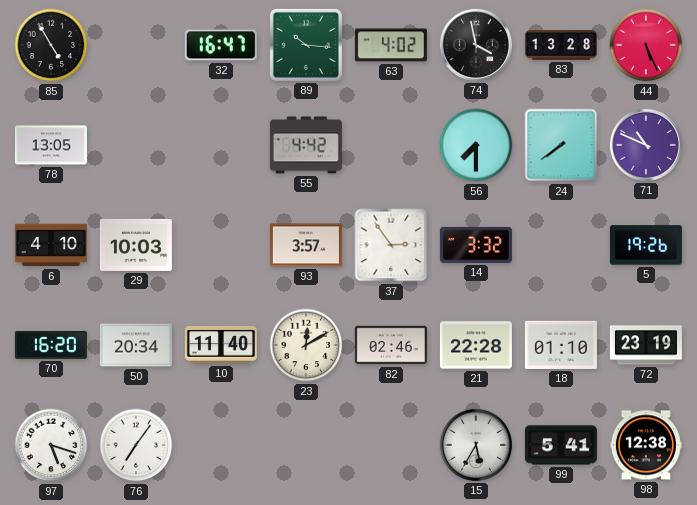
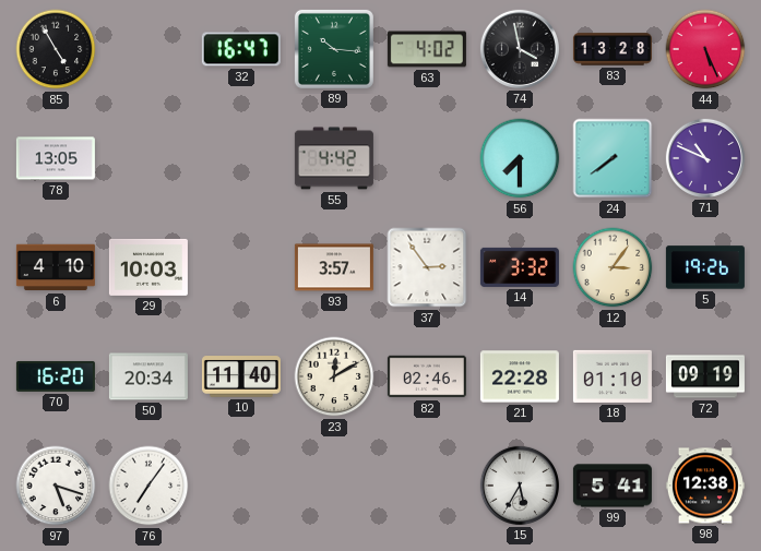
12: none -> 3:06 (613, 267)
72: 23:19 -> 09:19 (705, 376)
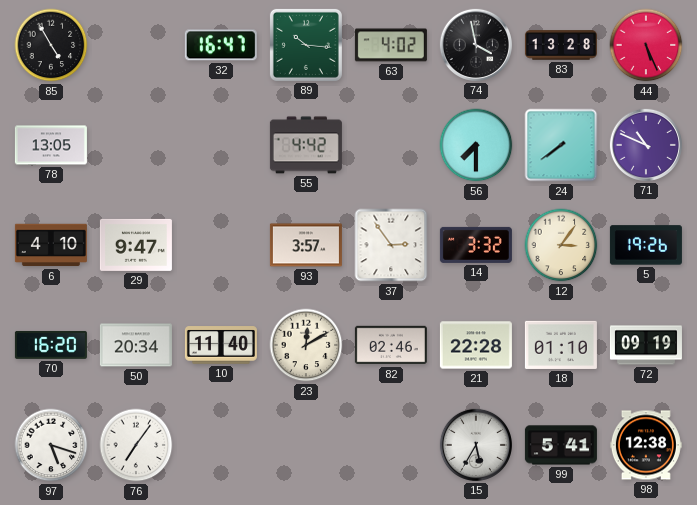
29: 10:03 -> 9:47 (136, 245)
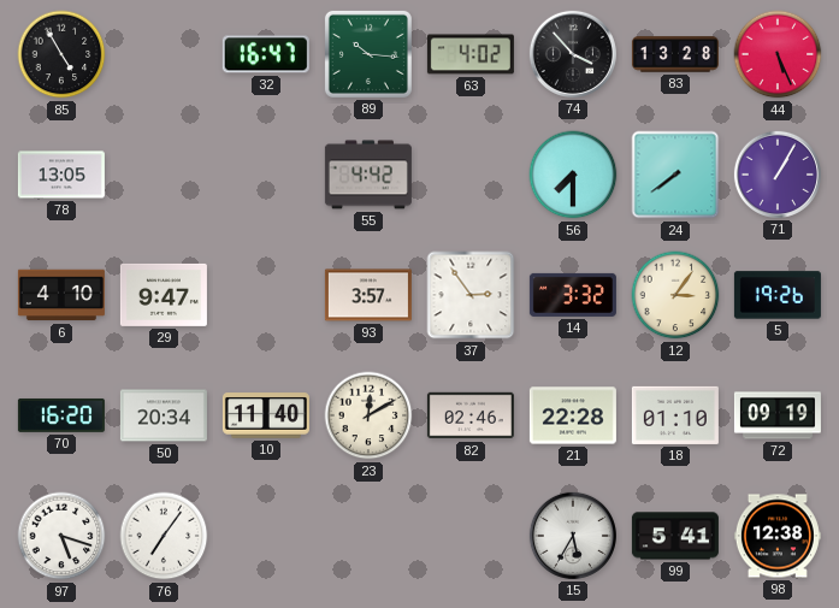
74: 3:58 -> 3:53 (573, 54)
71: 10:49 -> 1:05 (778, 175)
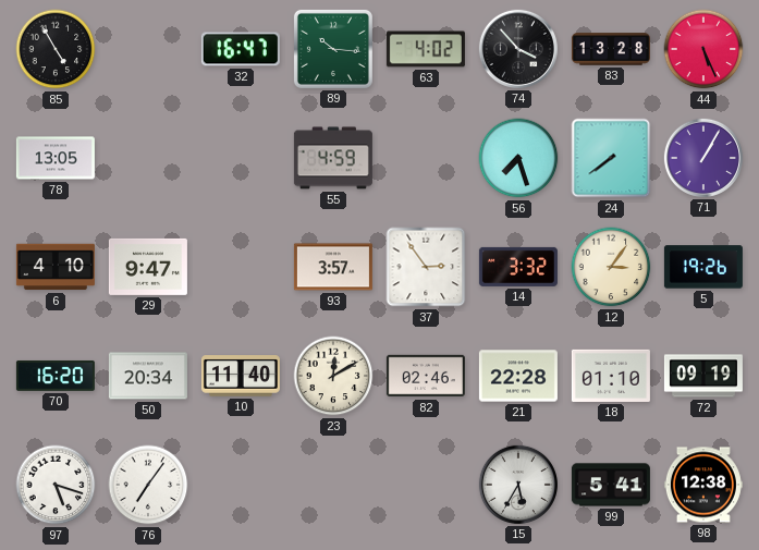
55: 4:42 -> 4:59 (333, 158)
56: 7:30 -> 7:27 (518, 158)
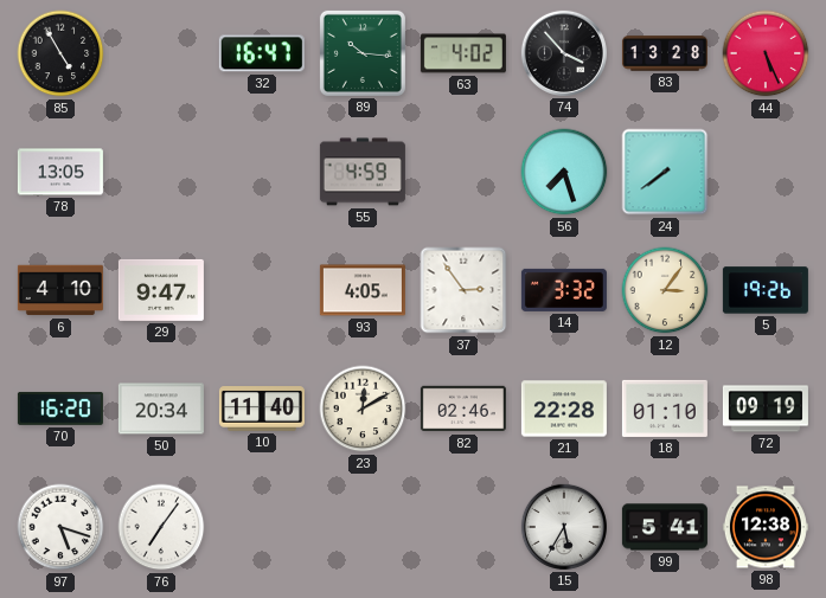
71: 1:05 -> none (703, 158)
93: 3:57 -> 4:05 (363, 290)
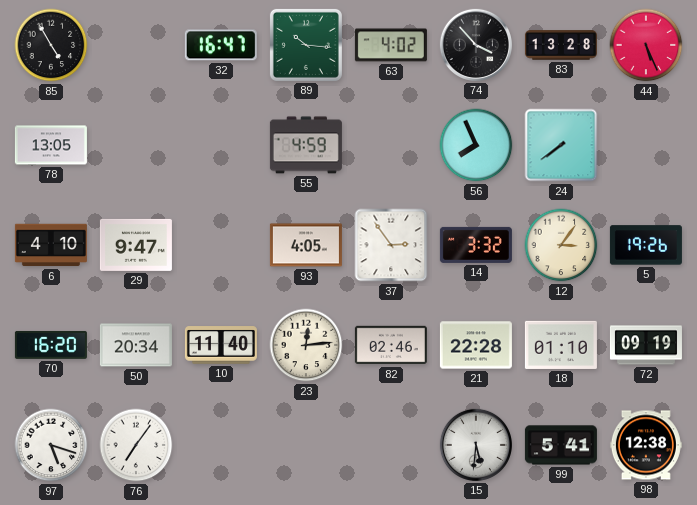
56: 7:27 -> 7:56 (476, 145)
23: 12:10 -> 12:14 (306, 345)
15: 5:35 -> 5:31 (476, 445)
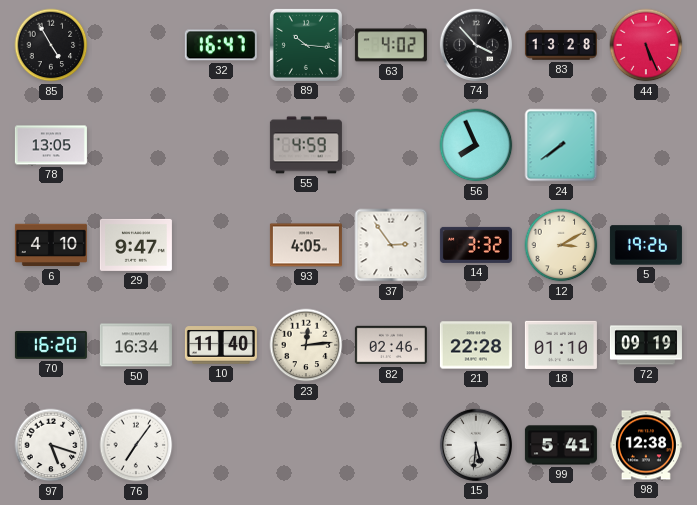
12: 3:06 -> 3:10 (561, 245)
50: 20:34 -> 16:34 (136, 345)
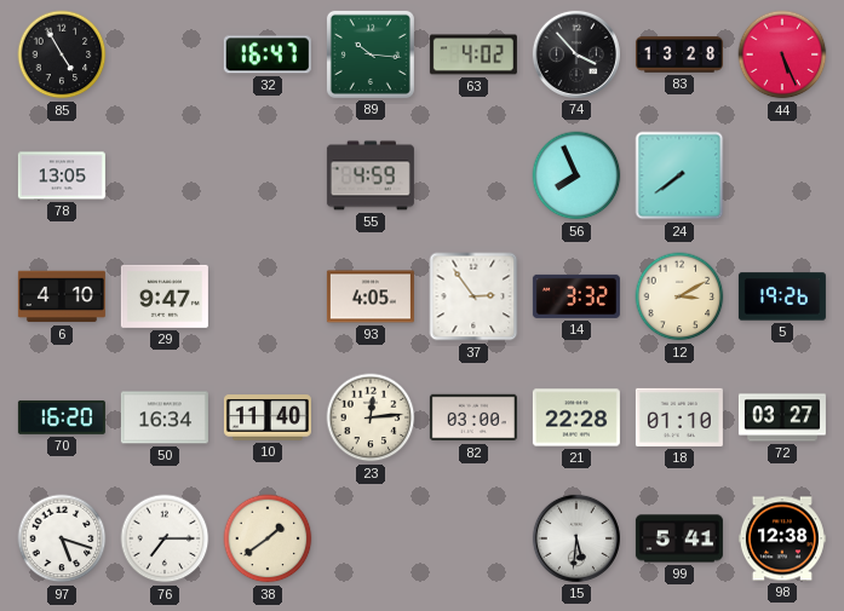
82: 02:46 -> 03:00 (473, 417)
72: 09:19 -> 03:27 (782, 417)
76: 7:06 -> 7:15 (165, 538)
38: none -> 1:39 (268, 538)
